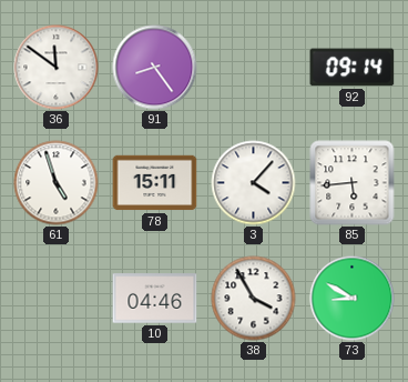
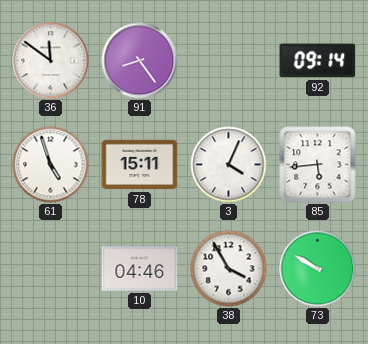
3: 4:07 -> 4:04 (229, 165)
73: 8:50 -> 9:50 (318, 269)
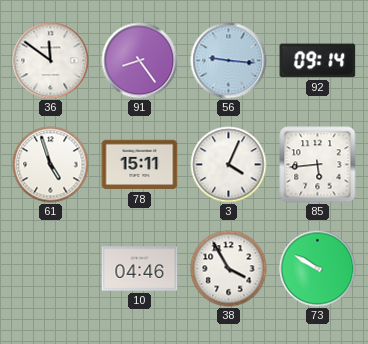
56: none -> 9:16 (229, 61)
